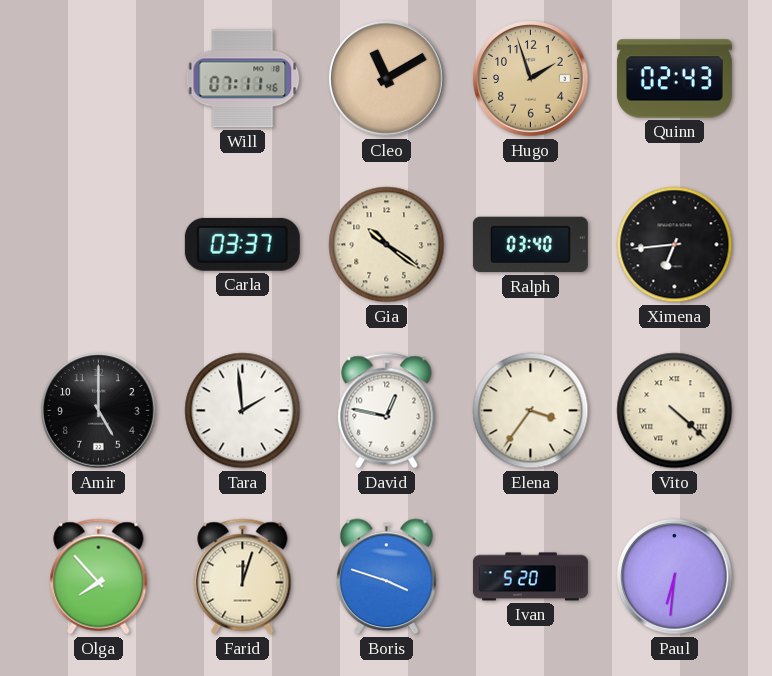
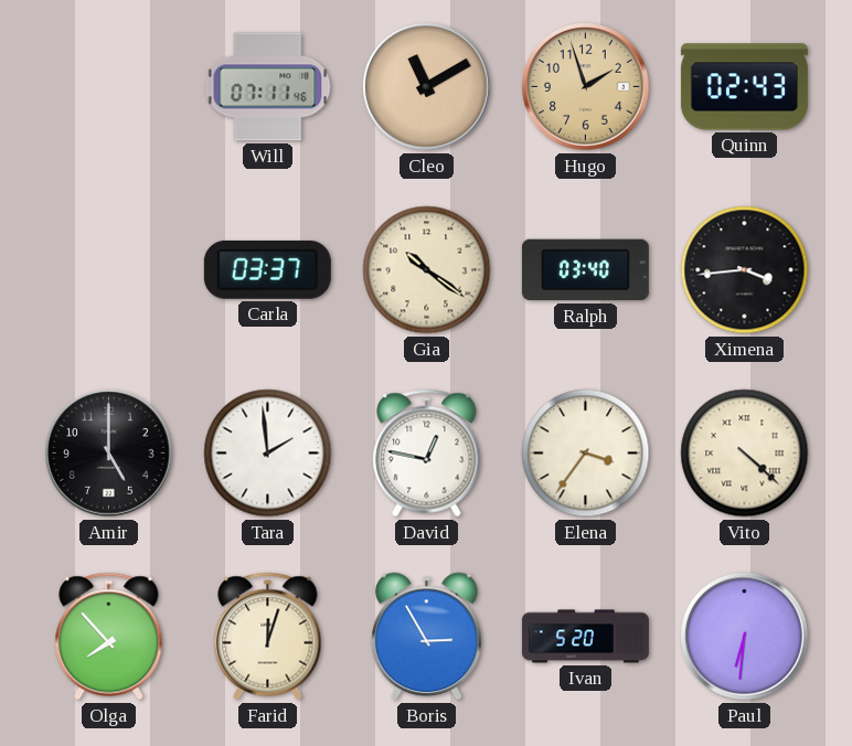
Ximena: 6:44 -> 3:44 (745, 270)
Boris: 3:48 -> 2:55 (427, 637)
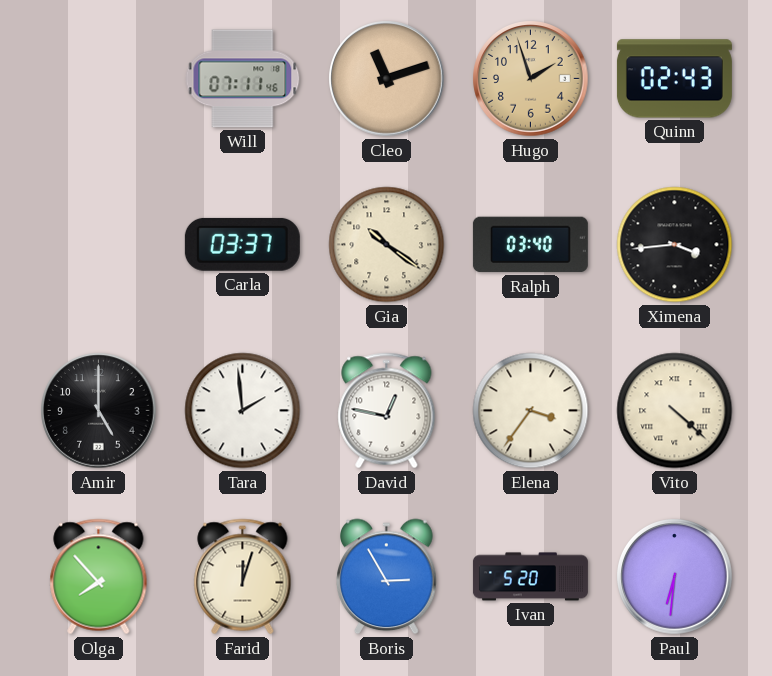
Cleo: 11:10 -> 11:12 (387, 79)
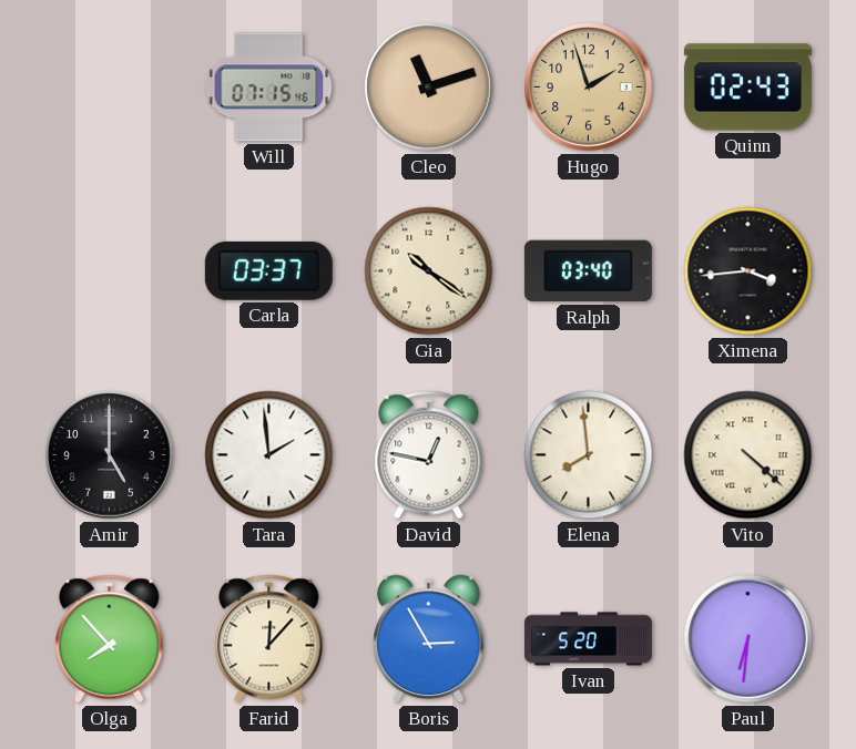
Will: 07:11 -> 07:15 (269, 88)
Elena: 3:36 -> 7:59 (589, 455)
Farid: 12:03 -> 12:07 (269, 639)
